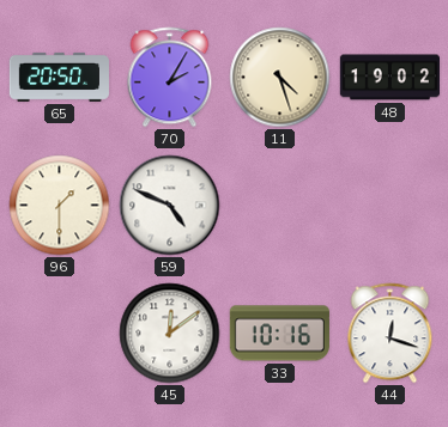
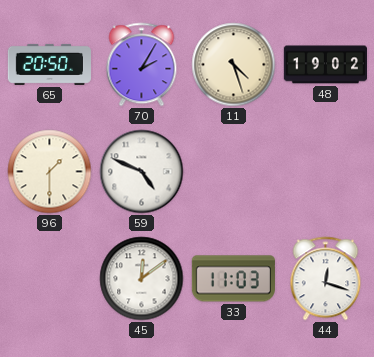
33: 10:16 -> 11:03 (233, 279)
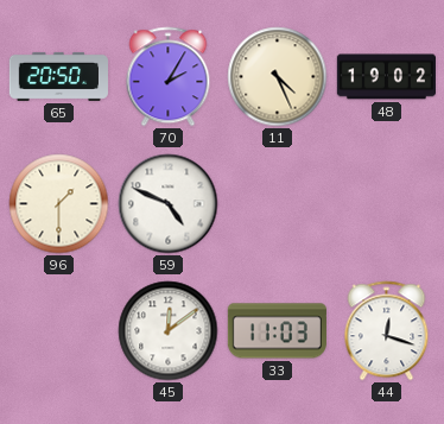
11: 4:27 -> 4:26 (278, 77)
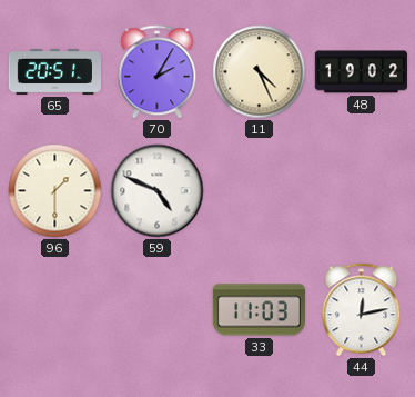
65: 20:50 -> 20:51 (54, 71)
45: 12:09 -> none (169, 331)
44: 12:18 -> 12:13 (362, 310)
